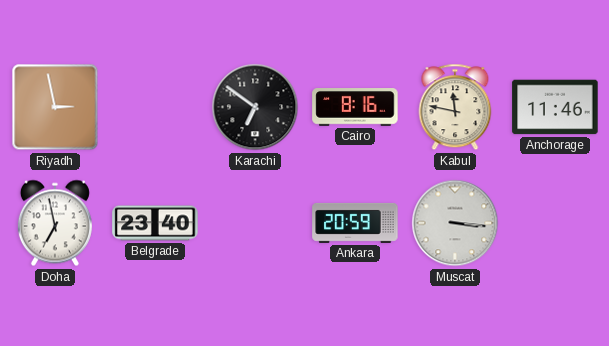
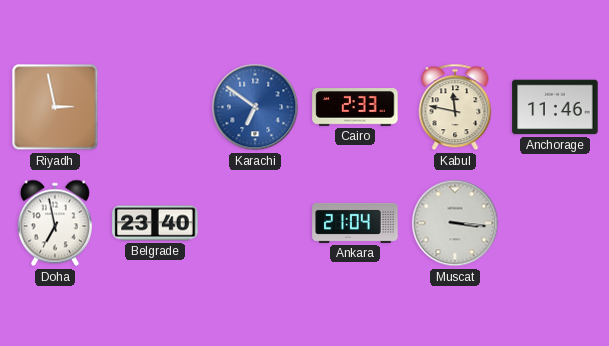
Karachi dial: black -> blue (255, 107)
Cairo: 8:16 -> 2:33 (355, 107)
Ankara: 20:59 -> 21:04 (355, 223)
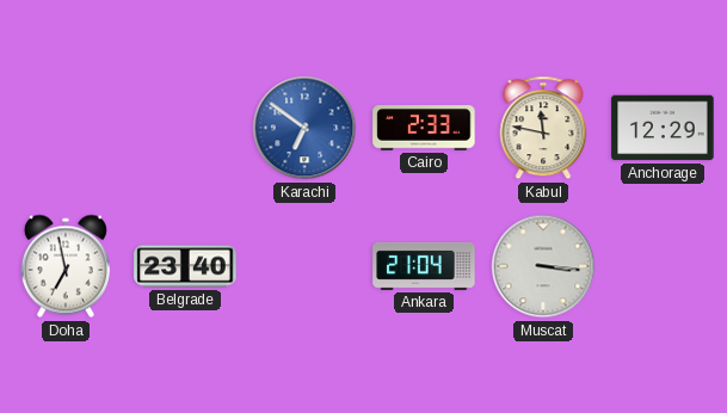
Riyadh: 2:58 -> none (55, 107)
Anchorage: 11:46 -> 12:29 (663, 128)
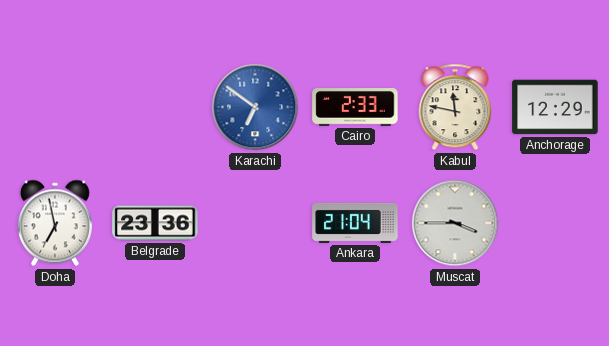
Belgrade: 23:40 -> 23:36 (155, 223)
Muscat: 3:16 -> 3:45 (455, 223)
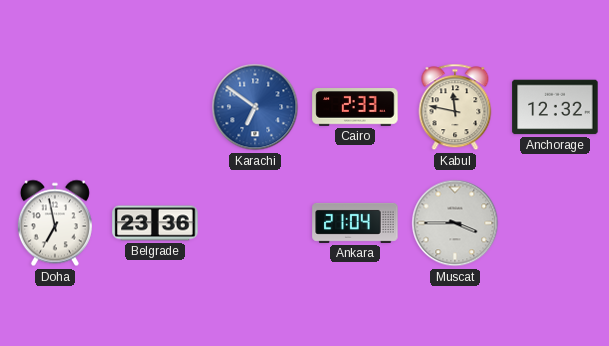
Anchorage: 12:29 -> 12:32 (555, 107)
